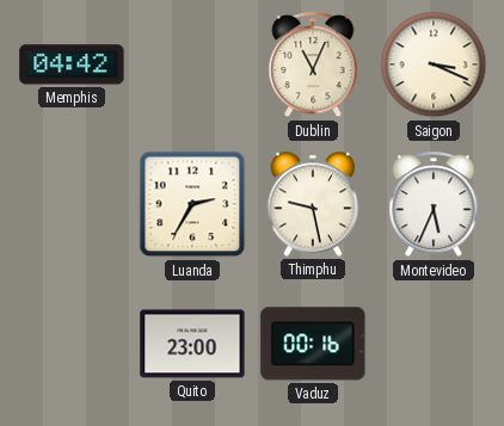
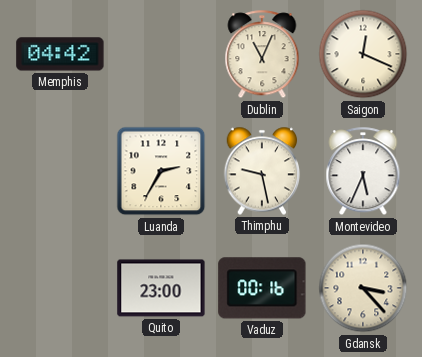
Saigon: 3:19 -> 12:19 (363, 54)
Gdansk: none -> 3:23 (363, 288)
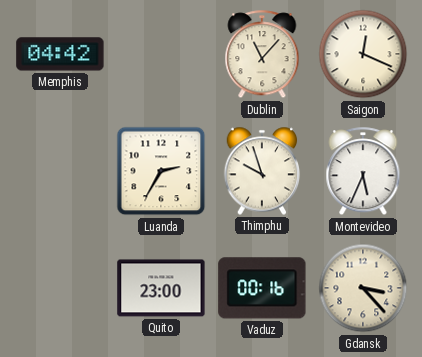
Dublin: 11:04 -> 11:07 (262, 55)
Thimphu: 9:28 -> 9:57 (262, 171)
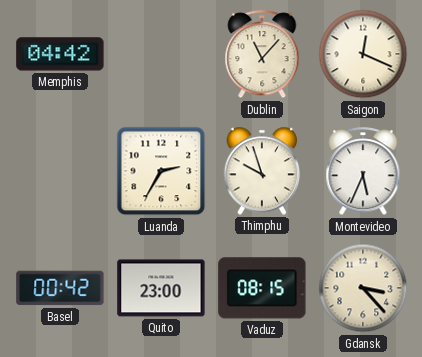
Basel: none -> 00:42 (60, 288)
Vaduz: 00:16 -> 08:15 (262, 288)
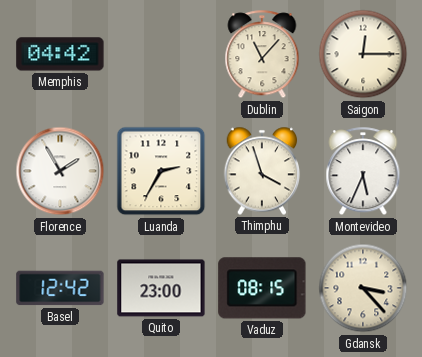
Saigon: 12:19 -> 12:15 (363, 54)
Florence: none -> 1:55 (60, 171)
Thimphu: 9:57 -> 3:57 (262, 171)
Basel: 00:42 -> 12:42 (60, 288)
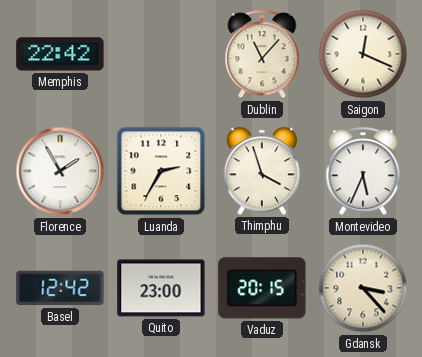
Memphis: 04:42 -> 22:42 (60, 54)
Saigon: 12:15 -> 12:19 (363, 54)
Vaduz: 08:15 -> 20:15 (262, 288)
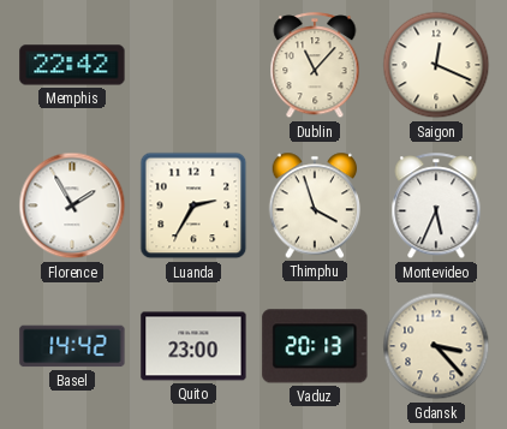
Basel: 12:42 -> 14:42 (72, 346)
Vaduz: 20:15 -> 20:13 (315, 346)
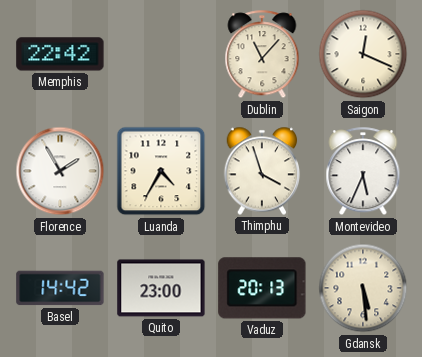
Luanda: 2:35 -> 4:35 (161, 171)
Gdansk: 3:23 -> 5:29 (363, 288)
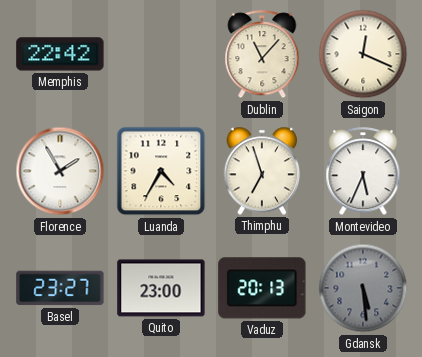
Thimphu: 3:57 -> 6:57 (262, 171)
Basel: 14:42 -> 23:27 (60, 288)
Gdansk dial: cream -> grey (363, 288)
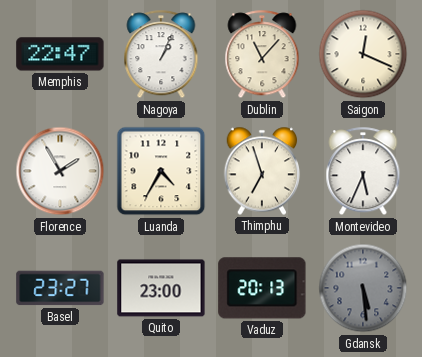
Memphis: 22:42 -> 22:47 (60, 54)
Nagoya: none -> 1:04 (161, 55)
